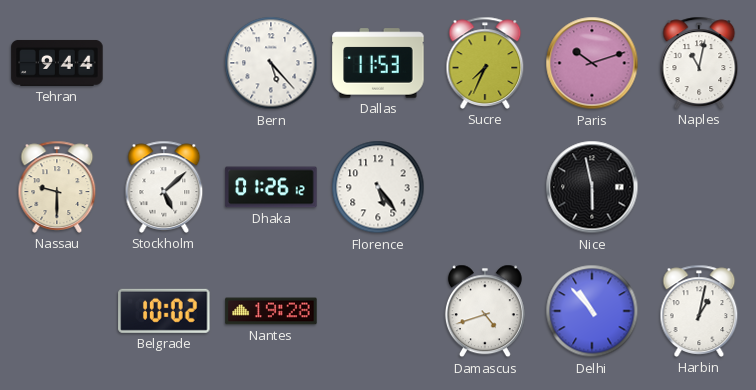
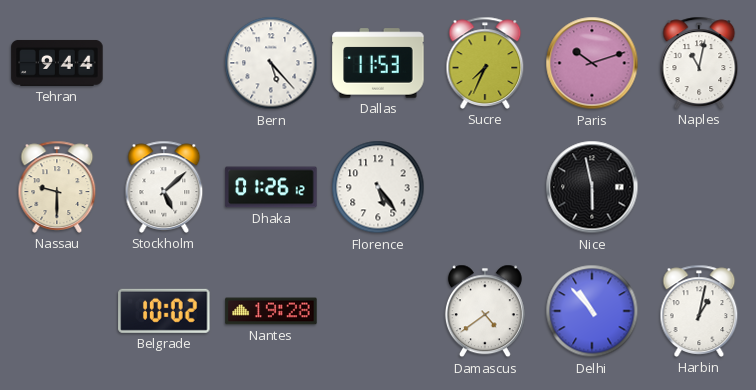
Damascus: 4:42 -> 4:39 (485, 311)
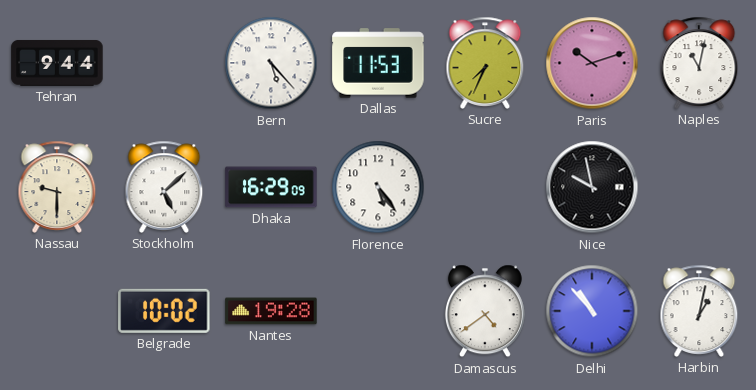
Dhaka: 01:26 -> 16:29 (271, 187)
Nice: 5:58 -> 9:58 (592, 187)
